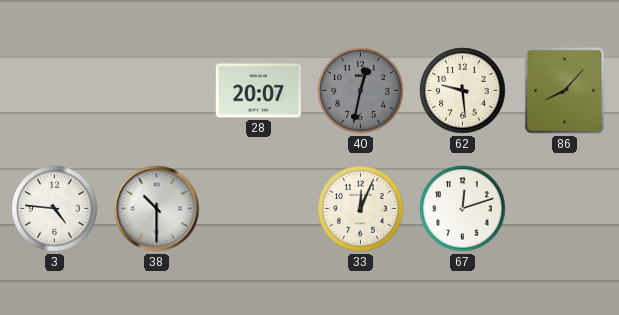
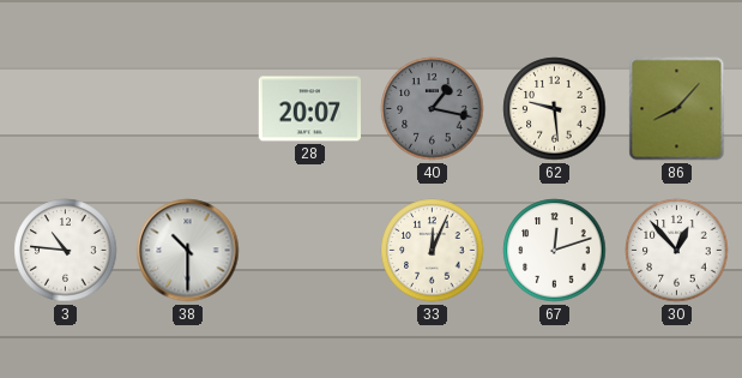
40: 12:32 -> 1:17 (433, 109)
3: 4:46 -> 10:46 (66, 251)
30: none -> 12:53 (677, 251)
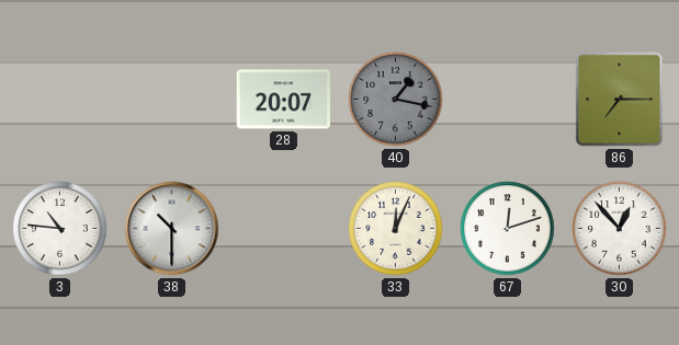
62: 9:29 -> none (555, 109)
86: 8:07 -> 7:15 (620, 100)
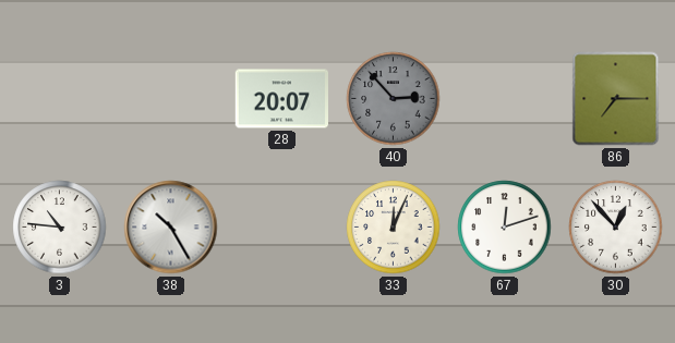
40: 1:17 -> 2:53 (394, 99)
38: 10:30 -> 10:25 (171, 228)
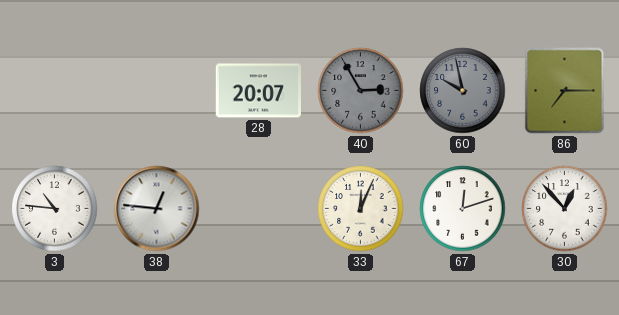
40: 2:53 -> 2:55 (361, 91)
60: none -> 9:58 (463, 91)
38: 10:25 -> 12:46 (157, 209)
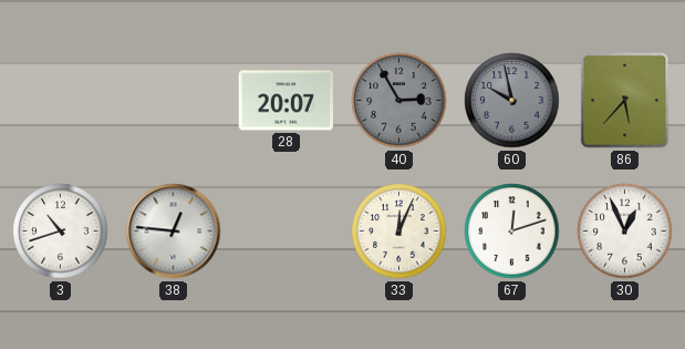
86: 7:15 -> 5:37 (625, 101)
3: 10:46 -> 10:42 (61, 232)
30: 12:53 -> 12:56 (625, 232)
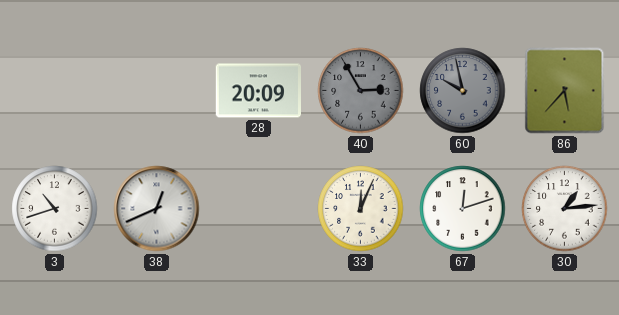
28: 20:07 -> 20:09 (258, 91)
38: 12:46 -> 12:41 (157, 209)
30: 12:56 -> 1:14 (565, 209)
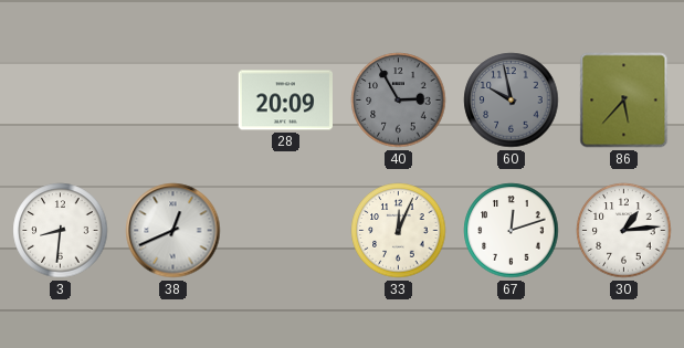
3: 10:42 -> 8:31 (61, 231)
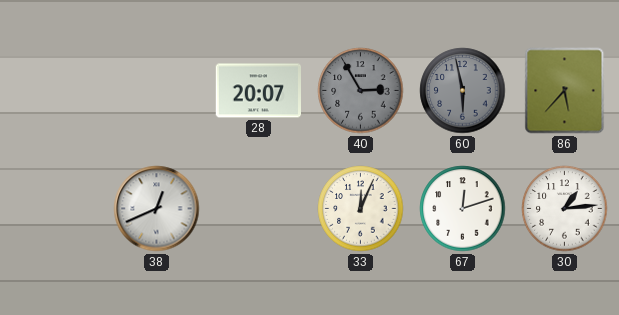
28: 20:09 -> 20:07 (258, 91)
60: 9:58 -> 5:58 (463, 91)
3: 8:31 -> none (61, 231)
